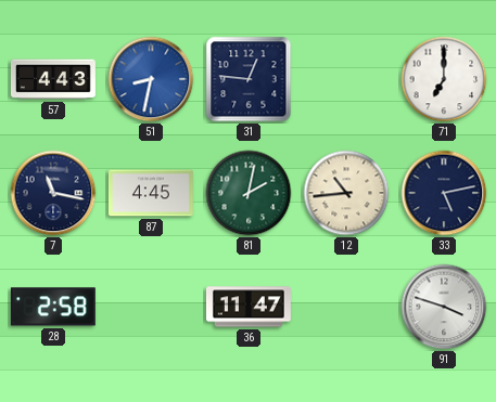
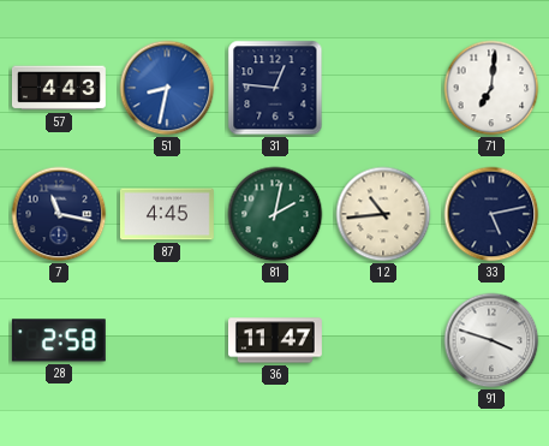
71: 7:00 -> 7:01 (491, 88)
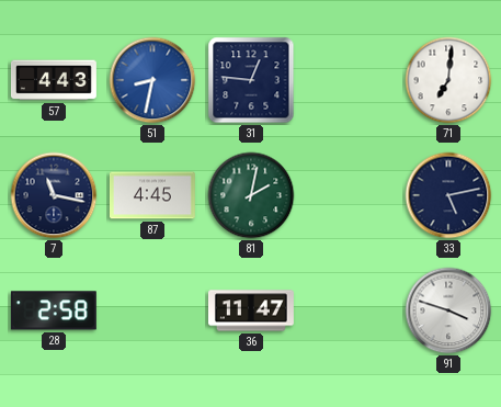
12: 10:44 -> none (383, 214)
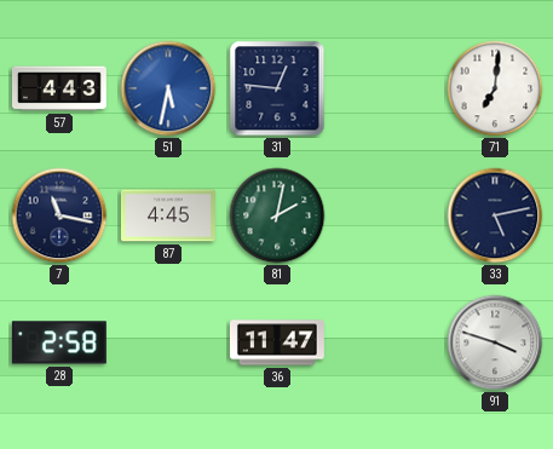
51: 8:32 -> 5:32 (168, 88)
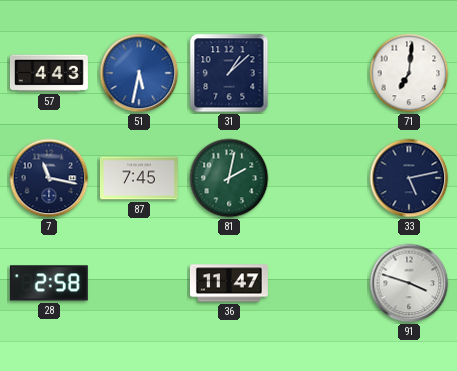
31: 12:46 -> 1:08 (229, 73)
87: 4:45 -> 7:45 (139, 178)
